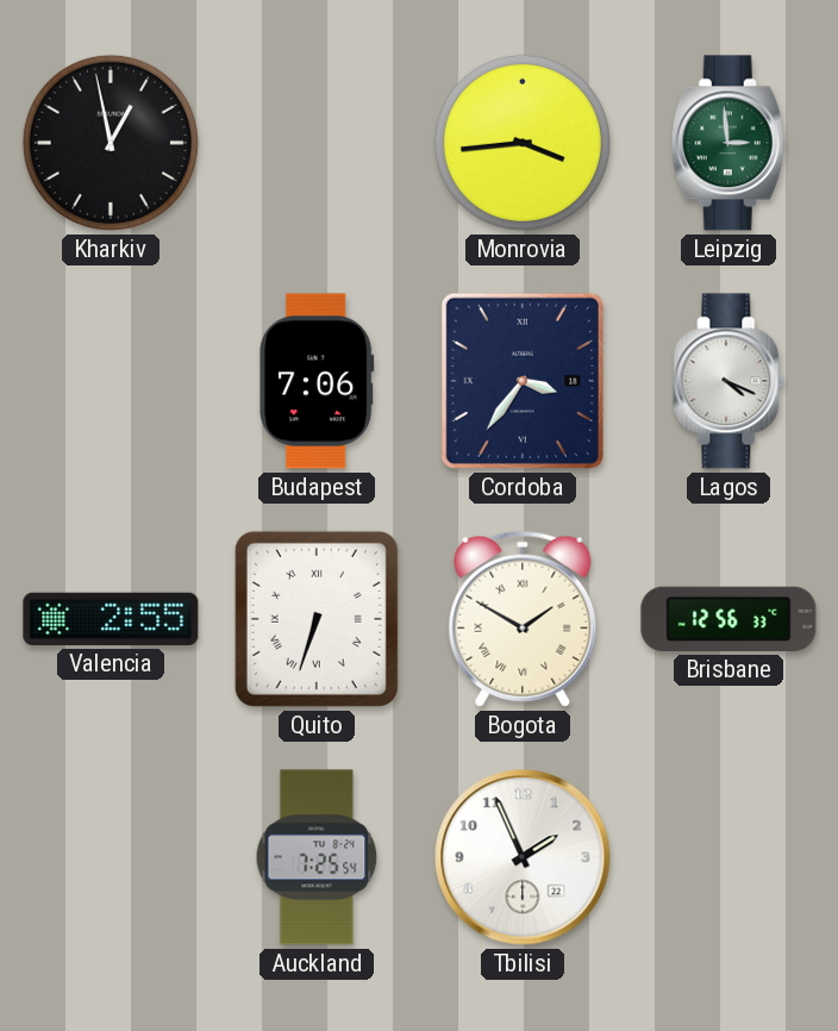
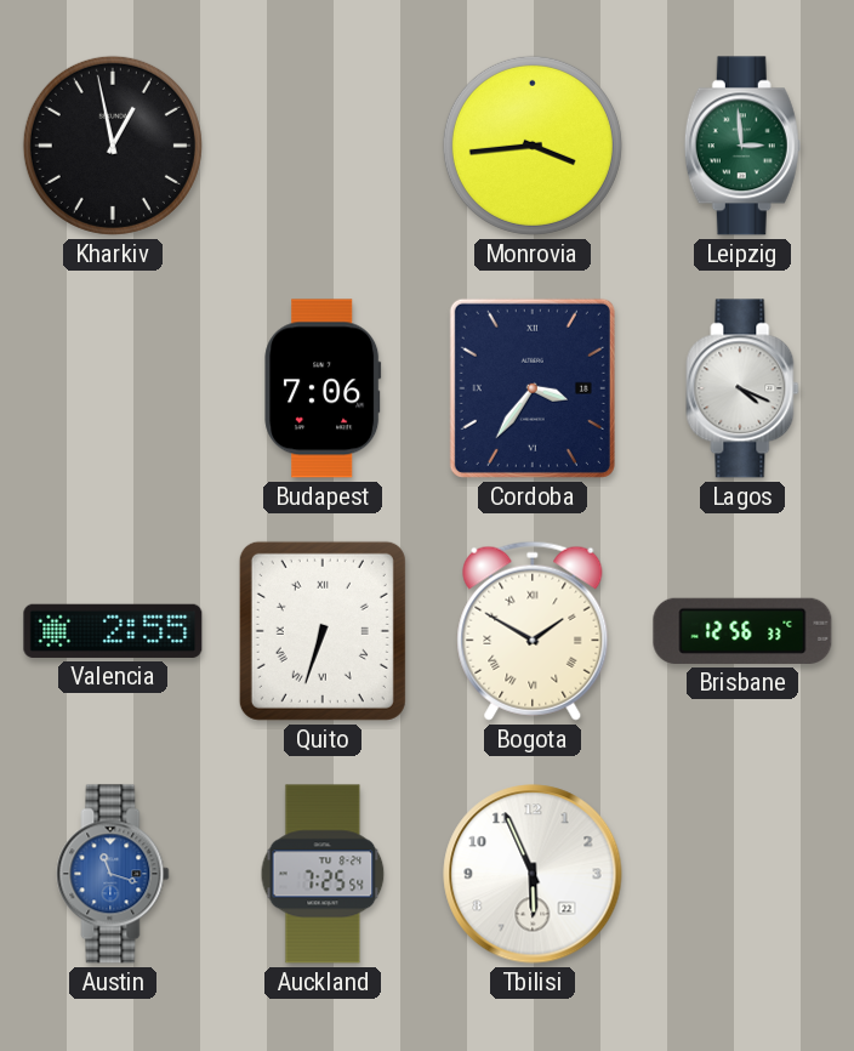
Austin: none -> 11:18 (113, 874)
Tbilisi: 1:56 -> 5:56 (533, 874)
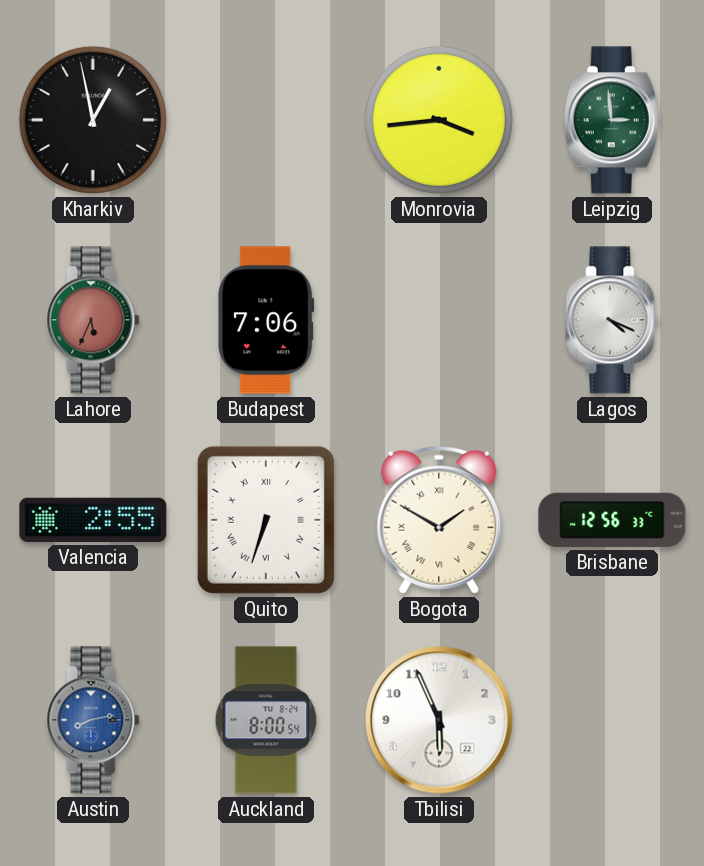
Lahore: none -> 5:34 (93, 320)
Cordoba: 3:36 -> none (533, 388)
Austin: 11:18 -> 8:13 (93, 720)
Auckland: 7:25 -> 8:00 (266, 720)
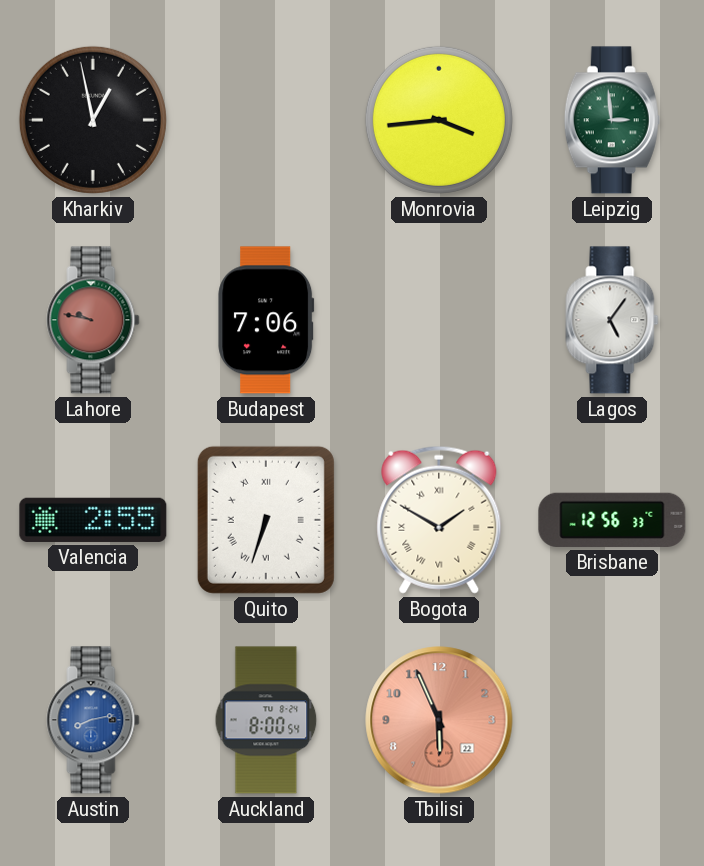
Lahore: 5:34 -> 9:47 (93, 320)
Lagos: 4:19 -> 5:06 (612, 320)
Tbilisi dial: white -> salmon (439, 720)
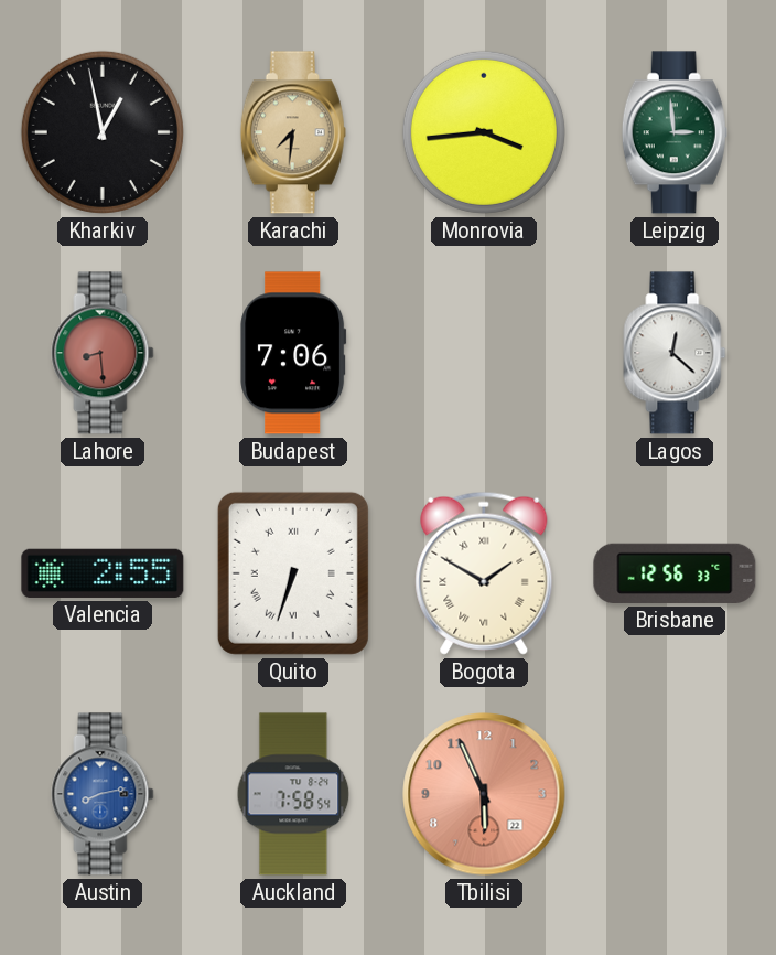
Karachi: none -> 7:31 (293, 132)
Lahore: 9:47 -> 8:29 (103, 353)
Lagos: 5:06 -> 12:22 (675, 353)
Auckland: 8:00 -> 7:58 (293, 794)
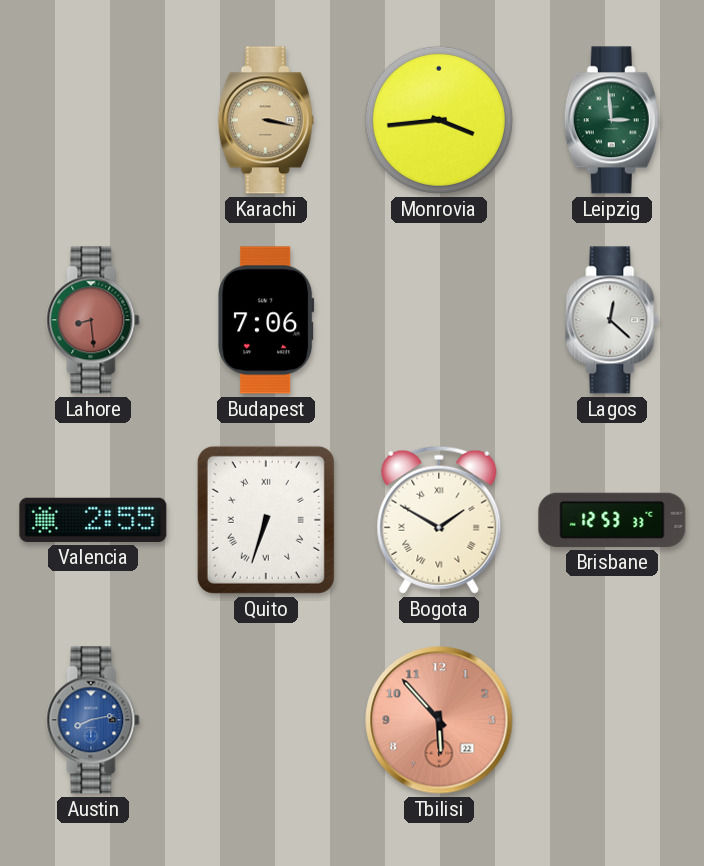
Kharkiv: 12:58 -> none (103, 132)
Karachi: 7:31 -> 3:17 (266, 120)
Brisbane: 12:56 -> 12:53 (612, 520)
Auckland: 7:58 -> none (293, 794)
Tbilisi: 5:56 -> 5:53 (439, 720)
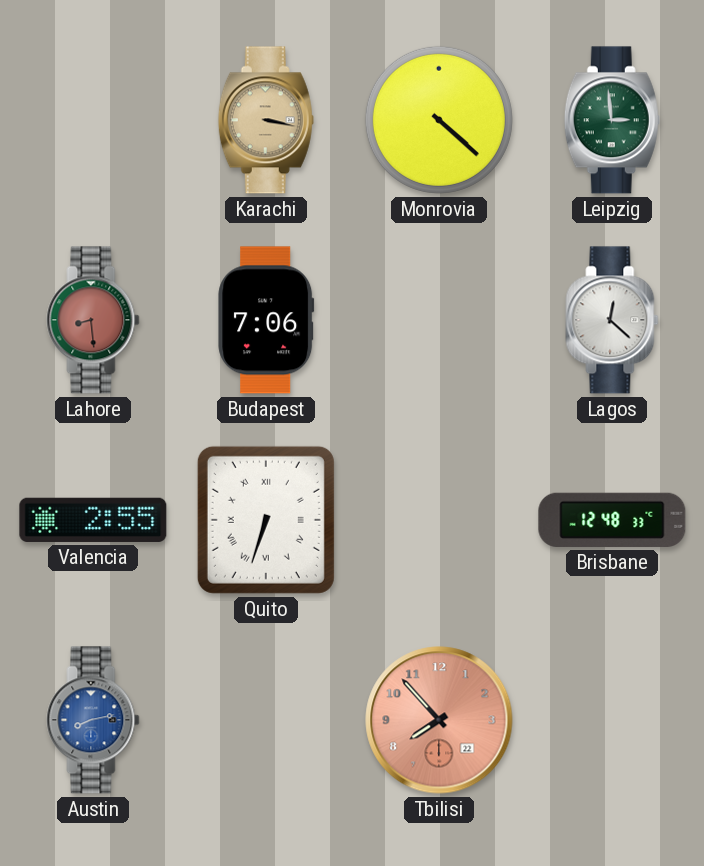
Monrovia: 3:44 -> 4:22 (439, 120)
Bogota: 1:50 -> none (439, 520)
Brisbane: 12:53 -> 12:48 (612, 520)
Tbilisi: 5:53 -> 7:53 (439, 720)
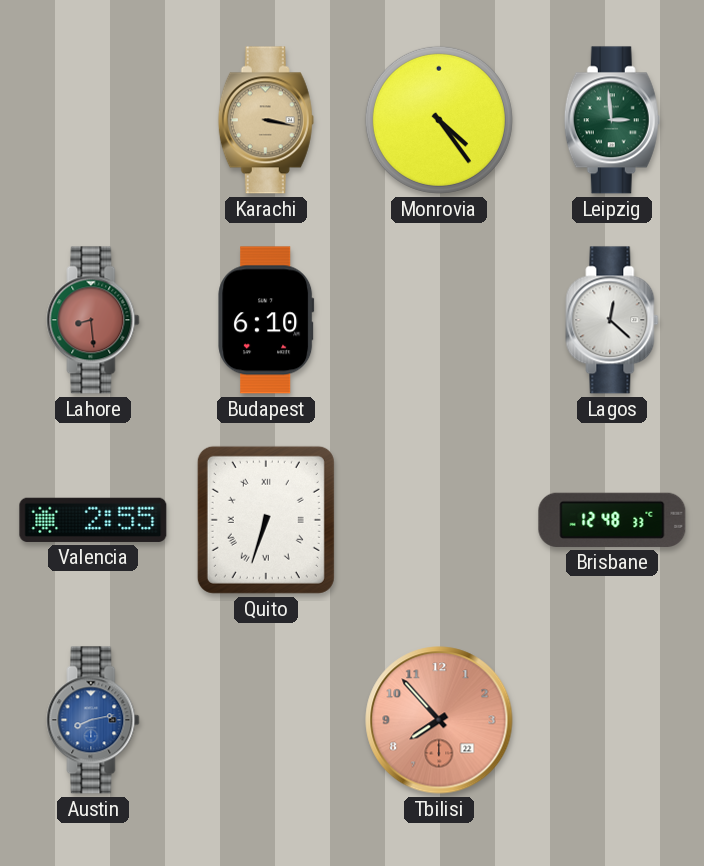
Monrovia: 4:22 -> 4:24 (439, 120)
Budapest: 7:06 -> 6:10 (266, 320)
